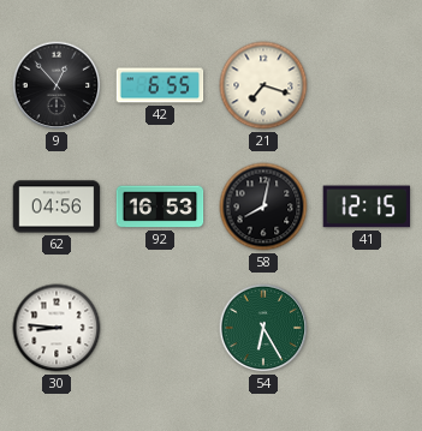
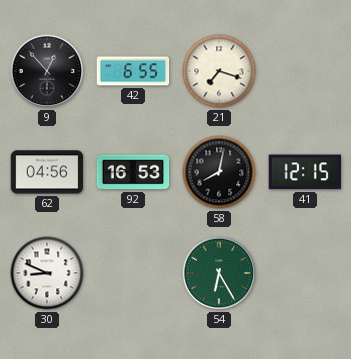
30: 8:46 -> 8:49 (47, 273)
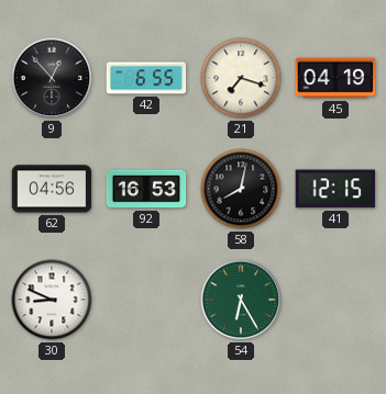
45: none -> 04:19 (335, 78)
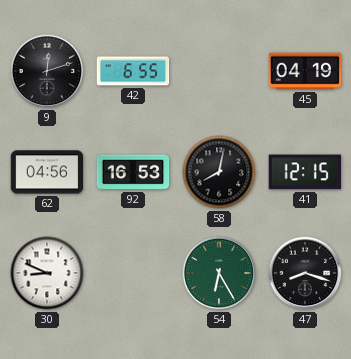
9: 12:53 -> 12:12 (47, 71)
21: 7:18 -> none (241, 78)
47: none -> 8:18 (305, 273)
